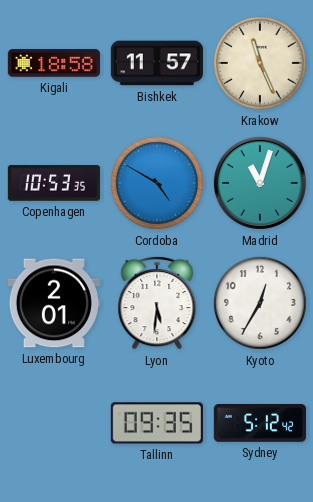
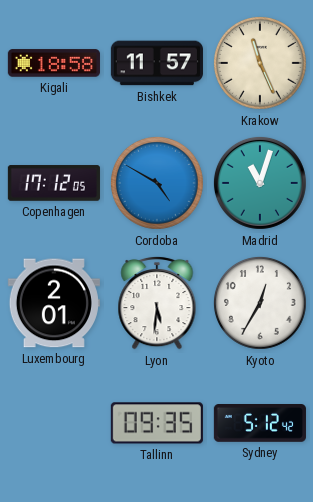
Copenhagen: 10:53 -> 17:12 (54, 183)
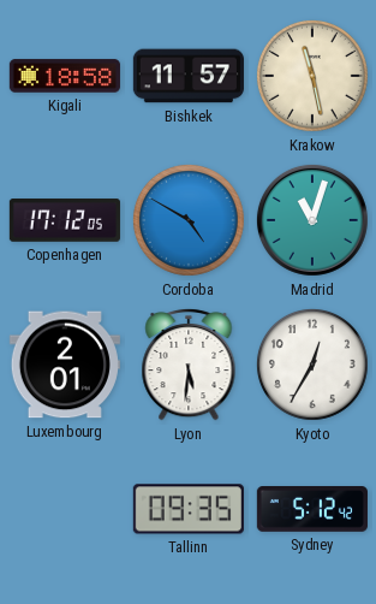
Krakow: 11:26 -> 11:28 (312, 76)
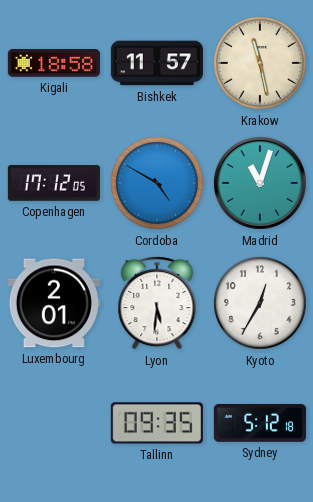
Sydney: 5:12:42 -> 5:12:18 (260, 423)
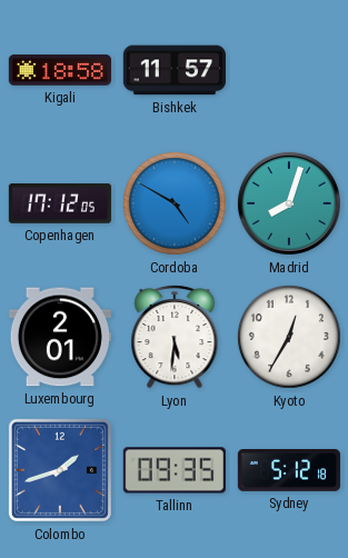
Krakow: 11:28 -> none (260, 63)
Madrid: 11:03 -> 8:03 (289, 203)
Colombo: none -> 1:42 (60, 470)
